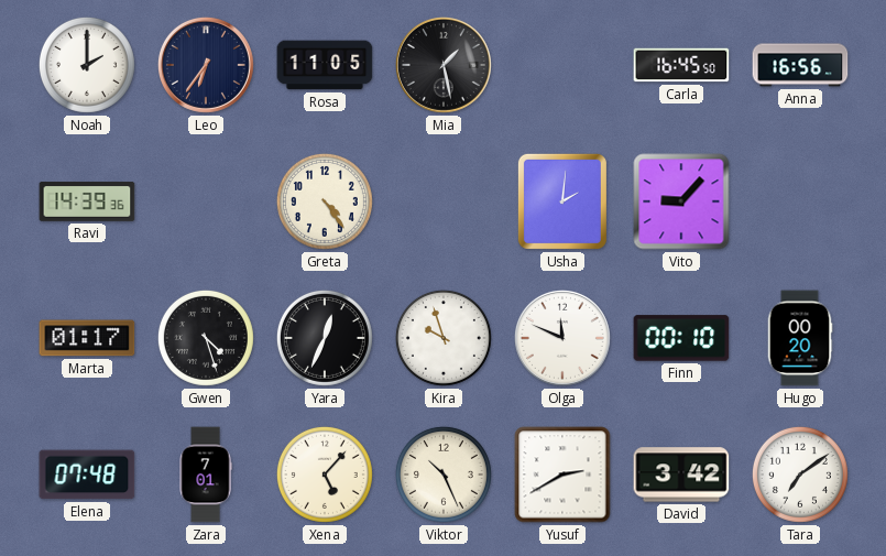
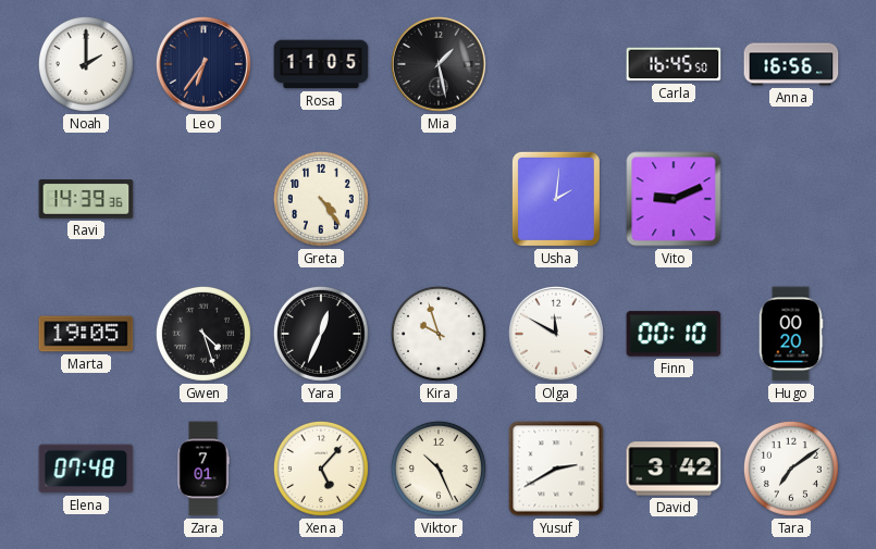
Vito: 9:07 -> 9:11 (674, 199)
Marta: 01:17 -> 19:05 (86, 334)
Olga: 11:49 -> 11:50 (556, 334)
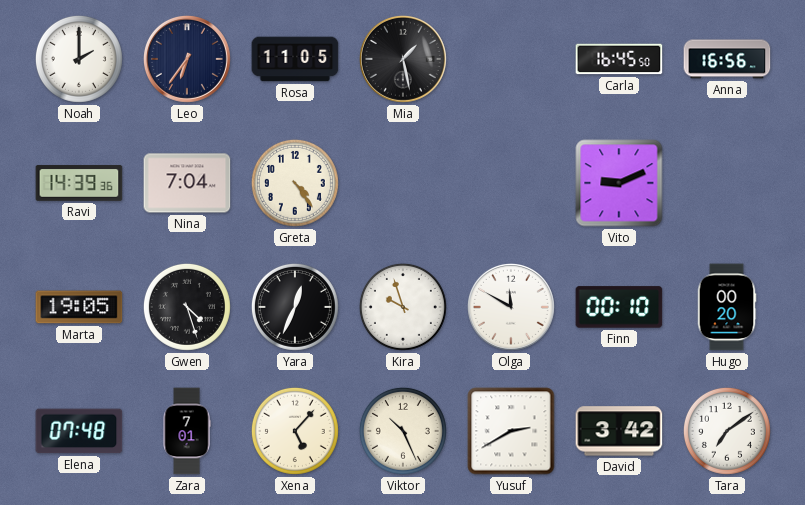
Nina: none -> 7:04 (187, 183)
Usha: 2:01 -> none (556, 199)
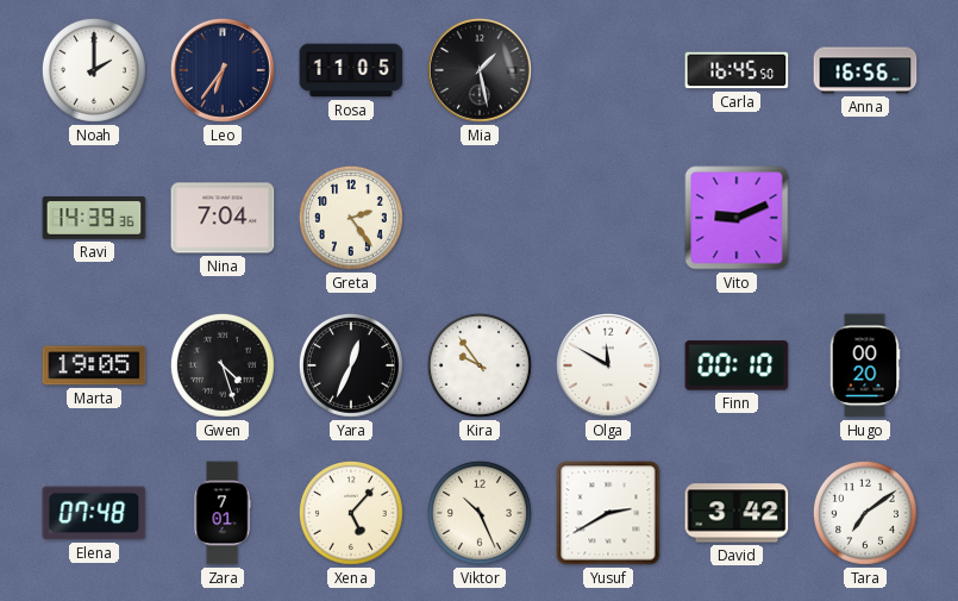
Greta: 4:24 -> 2:24 (351, 218)
Kira: 9:57 -> 9:54 (480, 365)
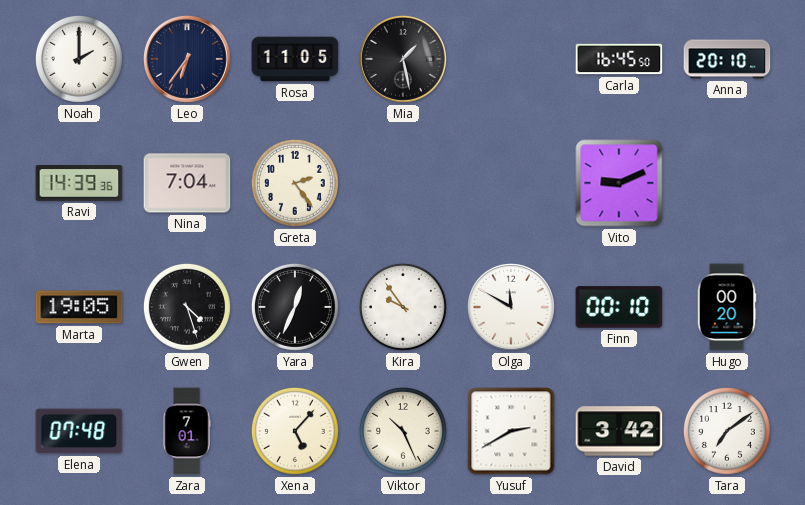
Anna: 16:56 -> 20:10 (727, 59)
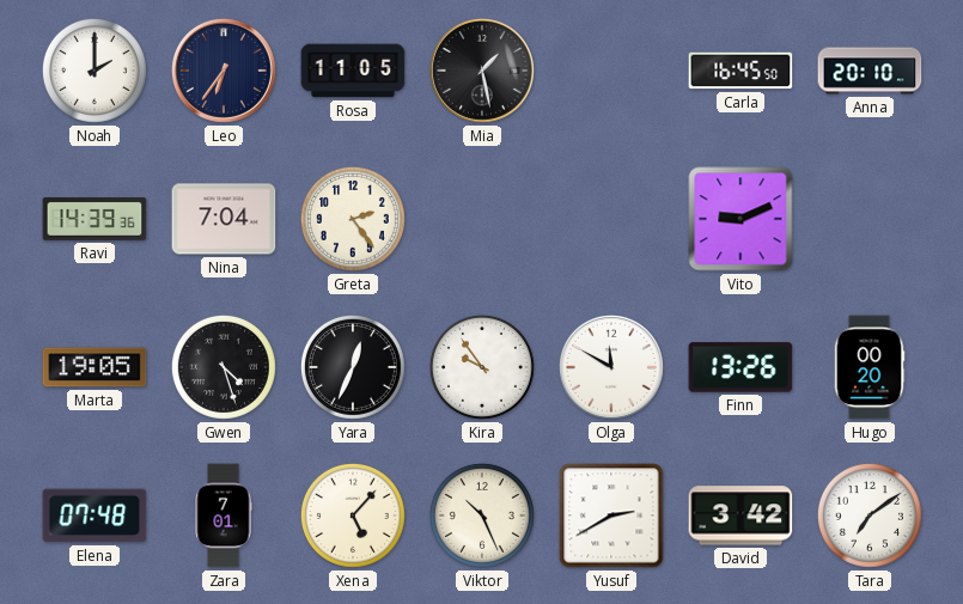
Finn: 00:10 -> 13:26 (740, 367)
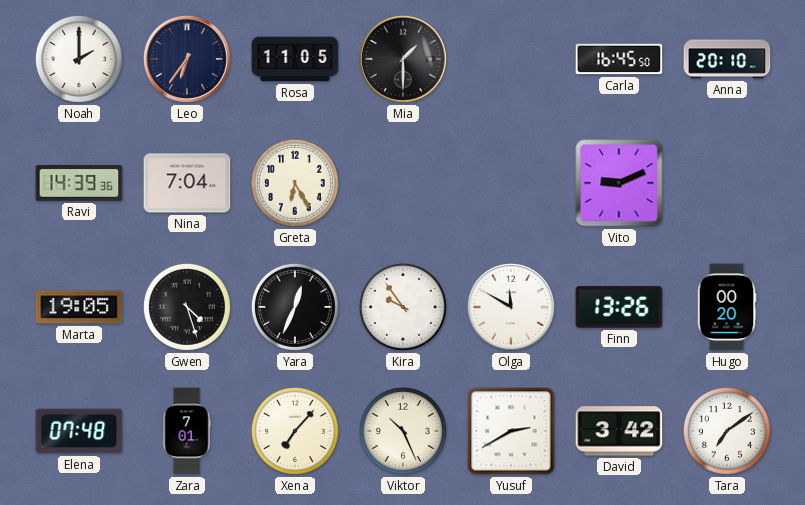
Mia: 1:28 -> 1:30 (403, 59)
Greta: 2:24 -> 6:25 (295, 183)
Xena: 5:07 -> 7:07 (295, 431)
